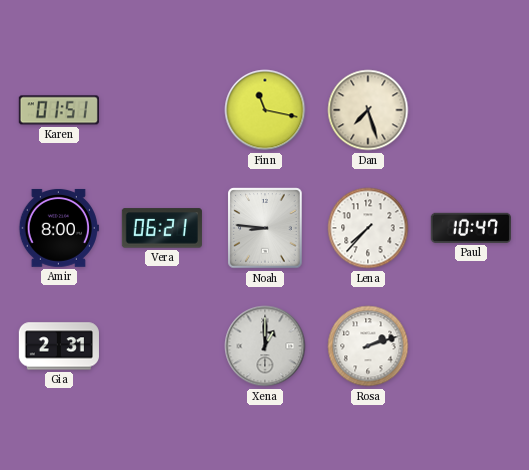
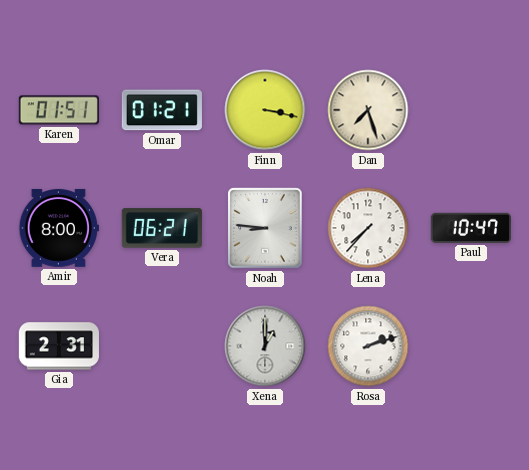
Omar: none -> 01:21 (162, 110)
Finn: 11:17 -> 3:17 (265, 110)
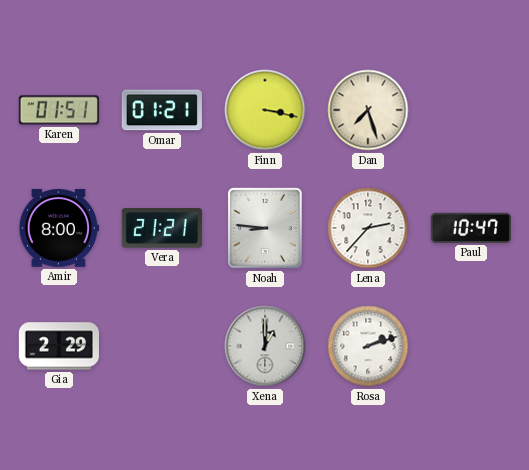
Vera: 06:21 -> 21:21 (162, 228)
Lena: 7:37 -> 2:37 (368, 228)
Gia: 2:31 -> 2:29 (59, 346)
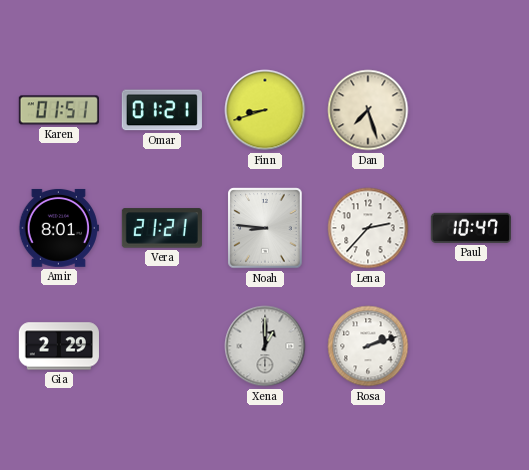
Finn: 3:17 -> 8:42 (265, 110)
Amir: 8:00 -> 8:01 (59, 228)
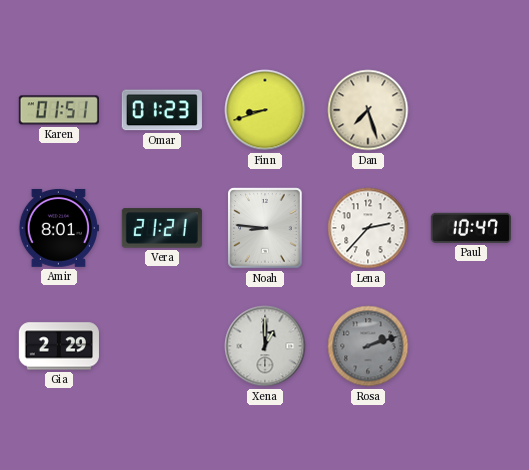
Omar: 01:21 -> 01:23 (162, 110)
Rosa dial: white -> grey (368, 346)
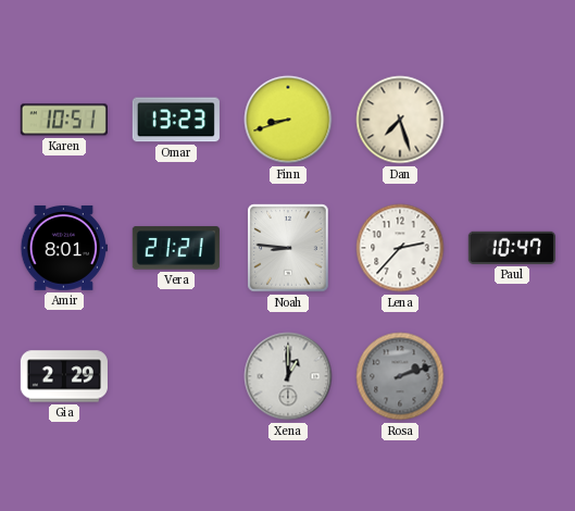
Karen: 01:51 -> 10:51 (64, 120)
Omar: 01:23 -> 13:23 (176, 120)
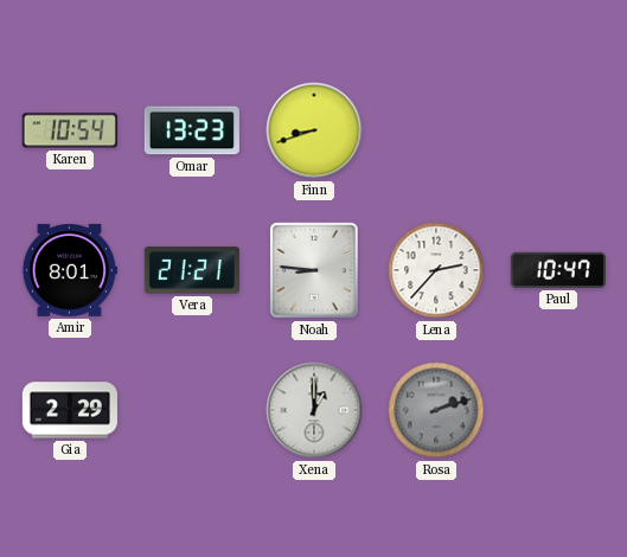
Karen: 10:51 -> 10:54 (70, 130)
Dan: 7:27 -> none (400, 120)
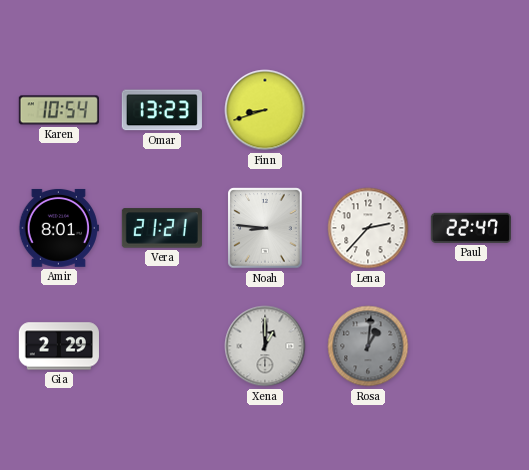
Paul: 10:47 -> 22:47 (471, 228)
Rosa: 2:12 -> 1:01 (368, 346)
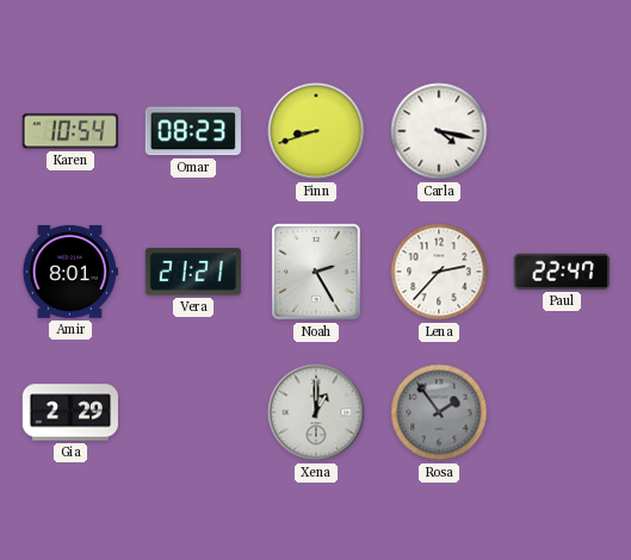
Omar: 13:23 -> 08:23 (193, 131)
Carla: none -> 4:17 (439, 131)
Noah: 8:46 -> 2:25 (316, 272)
Rosa: 1:01 -> 1:54 (439, 412)
